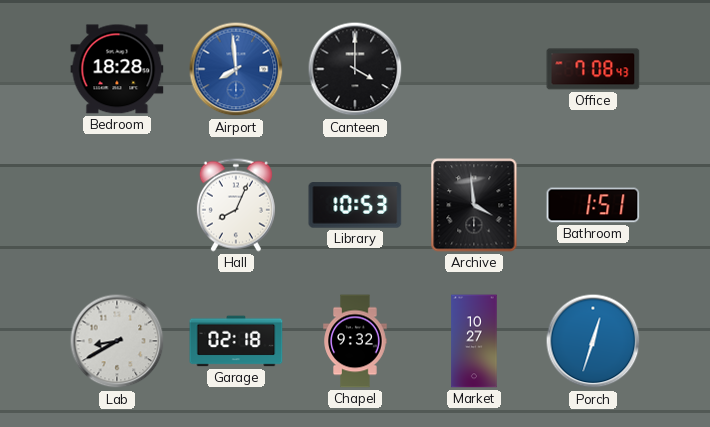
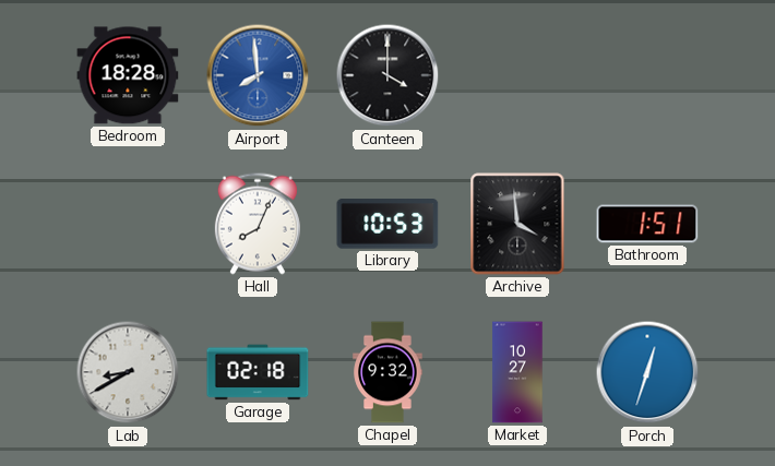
Office: 7:08 -> none (593, 69)
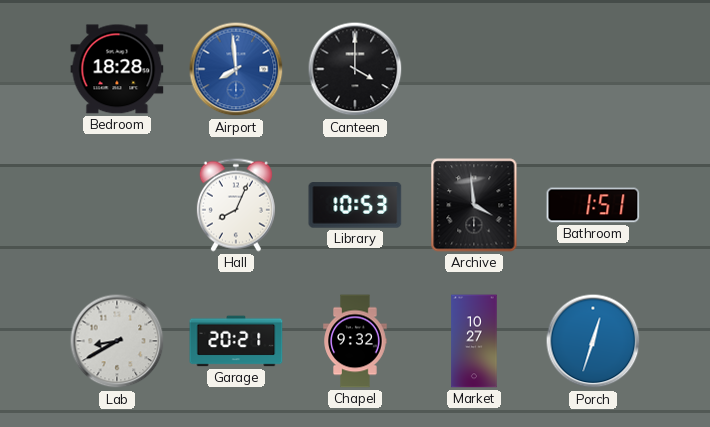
Garage: 02:18 -> 20:21 (236, 341)
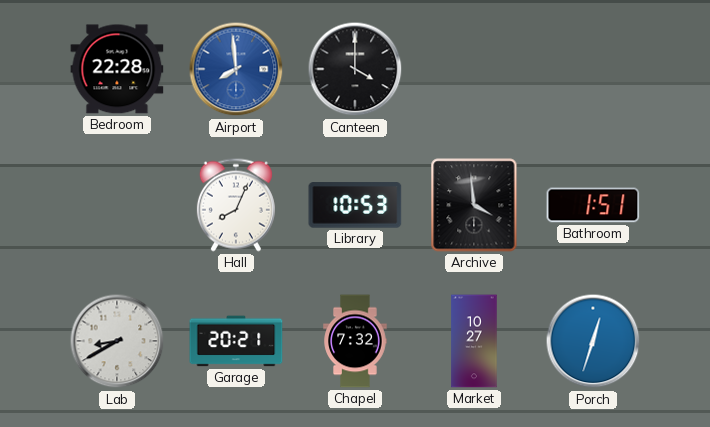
Bedroom: 18:28 -> 22:28 (117, 69)
Chapel: 9:32 -> 7:32 (355, 341)
